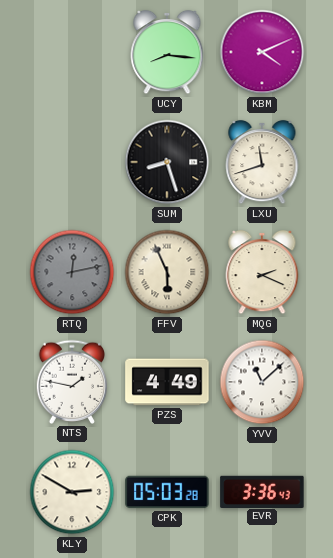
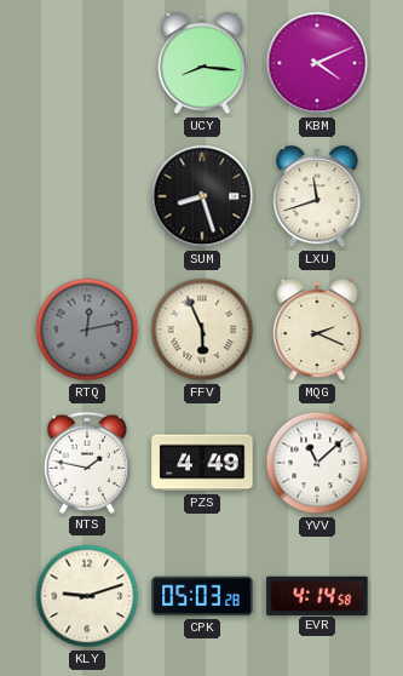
KLY: 2:50 -> 9:12 (87, 596)
EVR: 3:36 -> 4:14 (317, 595)
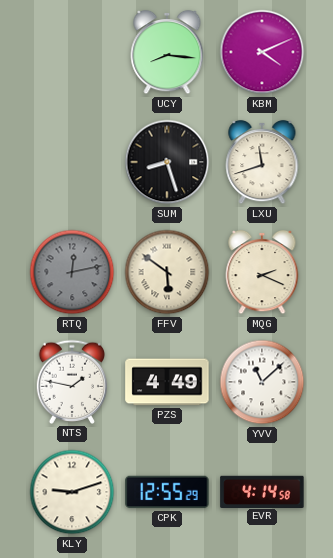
FFV: 5:56 -> 5:51 (167, 272)
CPK: 05:03 -> 12:55 (167, 492)
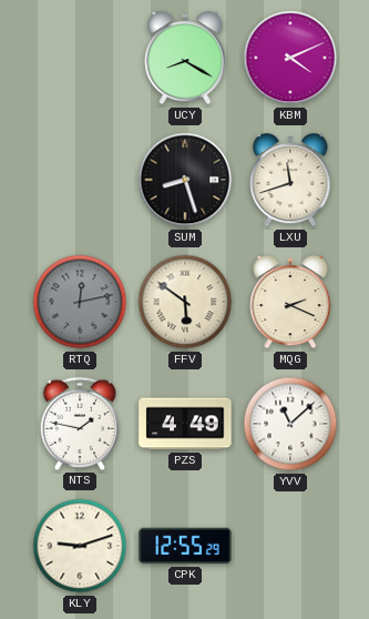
UCY: 8:16 -> 8:20 (185, 58)
EVR: 4:14 -> none (262, 491)
